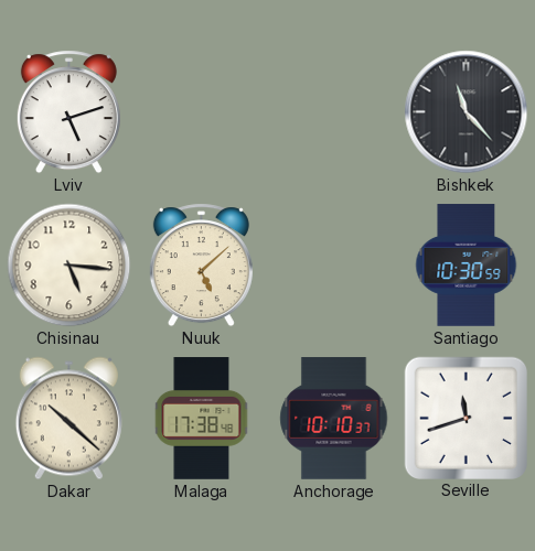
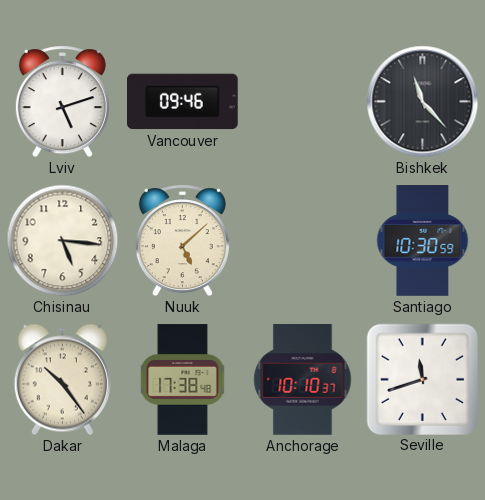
Vancouver: none -> 09:46 (183, 102)
Dakar: 10:22 -> 10:24 (62, 380)
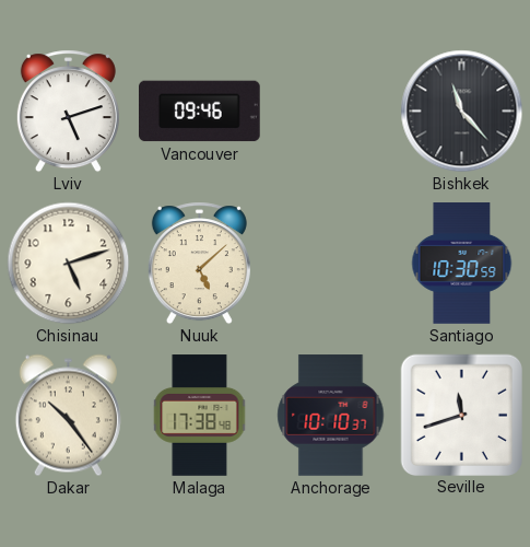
Chisinau: 5:16 -> 5:12 (69, 264)
